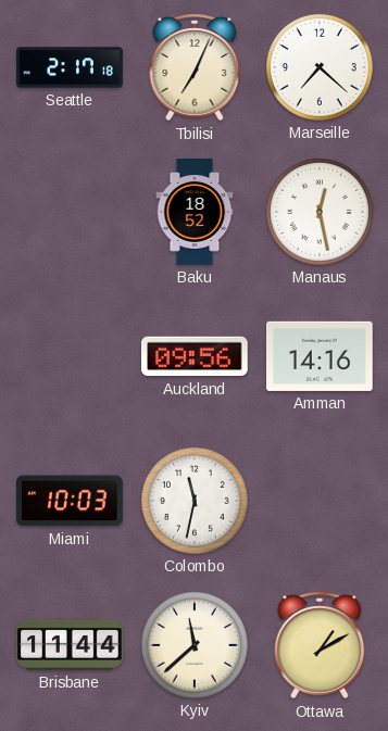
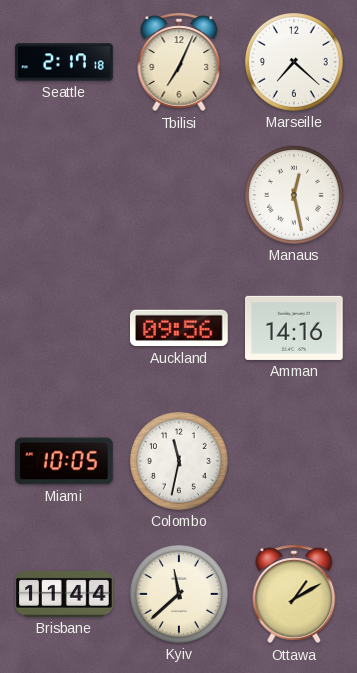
Baku: 18:52 -> none (195, 212)
Miami: 10:03 -> 10:05 (64, 461)
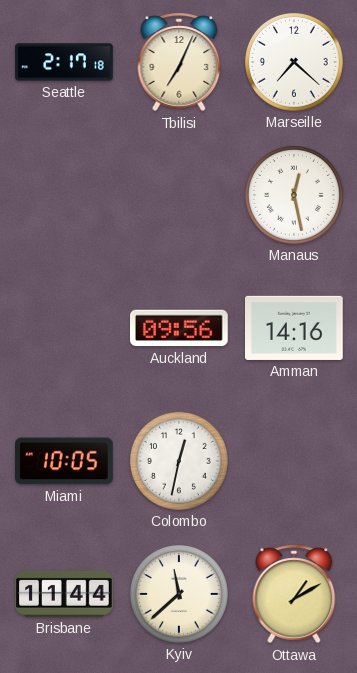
Colombo: 11:32 -> 12:32 (179, 461)
